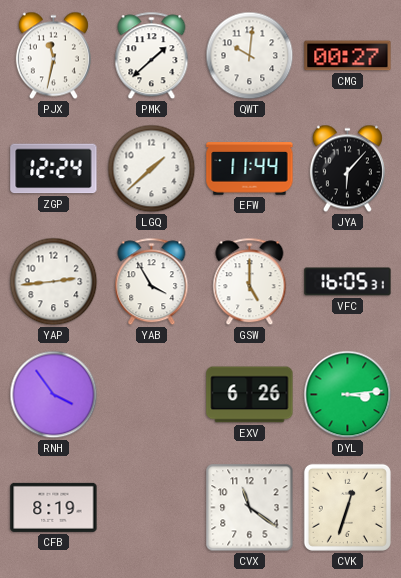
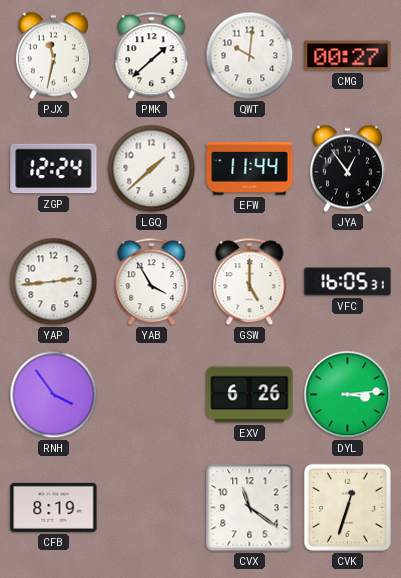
JYA: 6:07 -> 12:54 (347, 169)
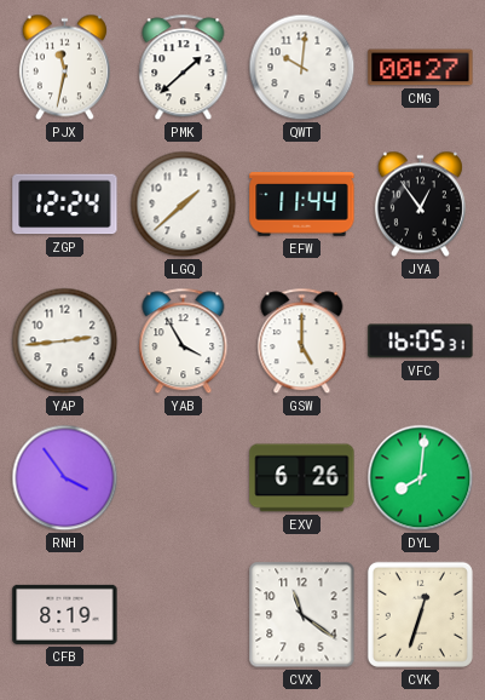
DYL: 3:14 -> 8:01 (421, 478)
